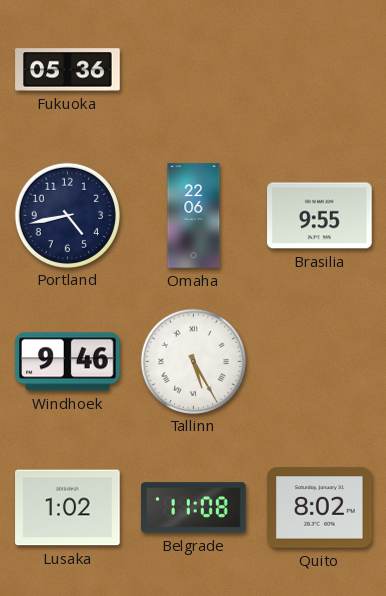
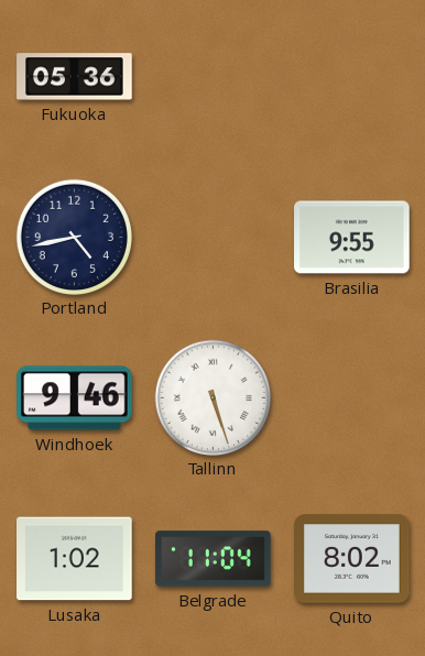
Omaha: 22:06 -> none (194, 216)
Tallinn: 5:25 -> 5:27 (212, 397)
Belgrade: 11:08 -> 11:04 (214, 559)
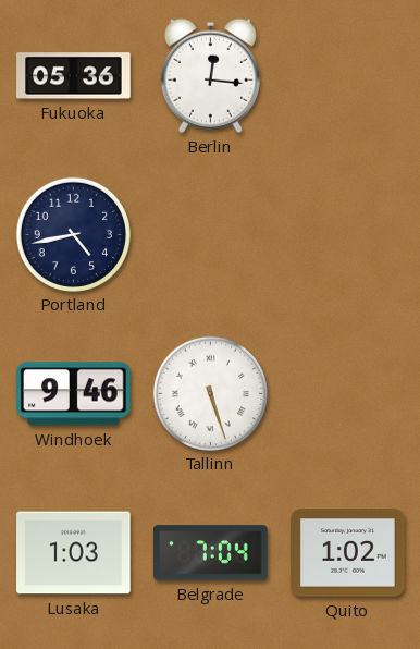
Berlin: none -> 12:16 (210, 75)
Brasilia: 9:55 -> none (352, 238)
Lusaka: 1:02 -> 1:03 (74, 553)
Belgrade: 11:04 -> 7:04 (211, 553)
Quito: 8:02 -> 1:02 (348, 553)
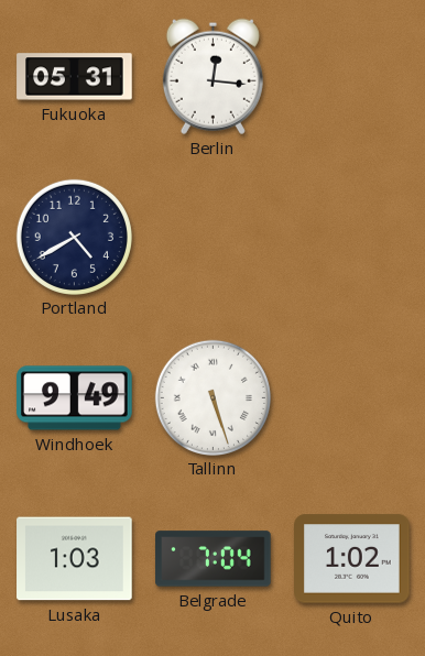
Fukuoka: 05:36 -> 05:31 (75, 77)
Portland: 4:43 -> 4:40 (74, 237)
Windhoek: 9:46 -> 9:49 (75, 398)
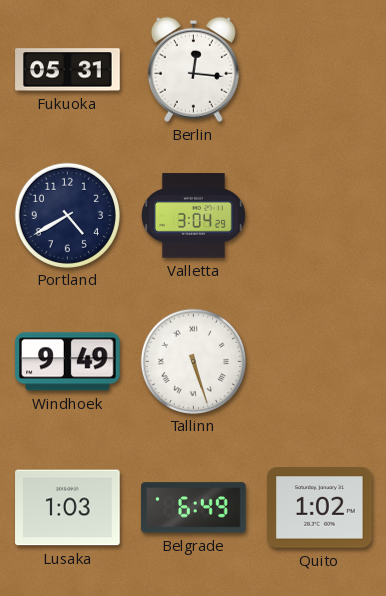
Valletta: none -> 3:04 (193, 216)
Belgrade: 7:04 -> 6:49 (194, 508)
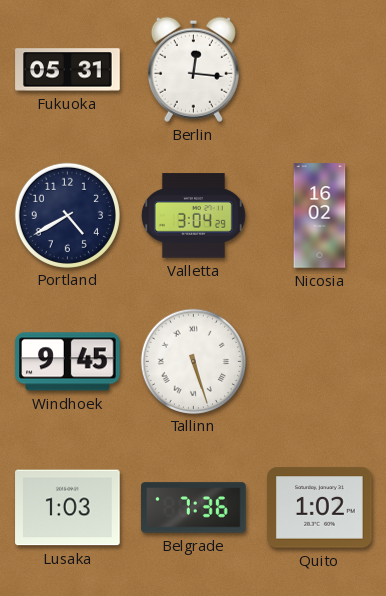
Nicosia: none -> 16:02 (320, 216)
Windhoek: 9:49 -> 9:45 (68, 362)
Belgrade: 6:49 -> 7:36 (194, 508)
